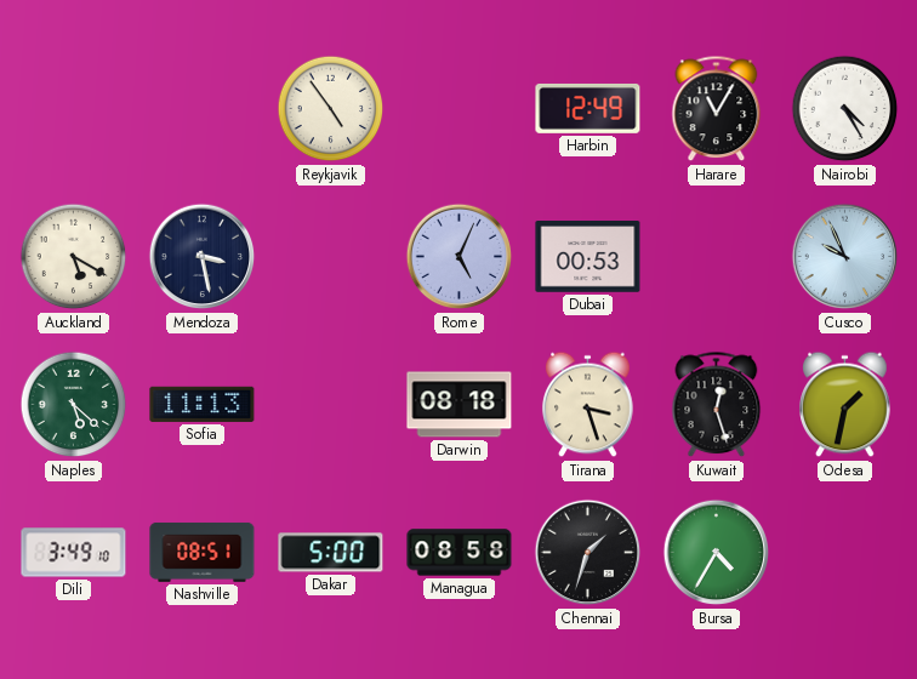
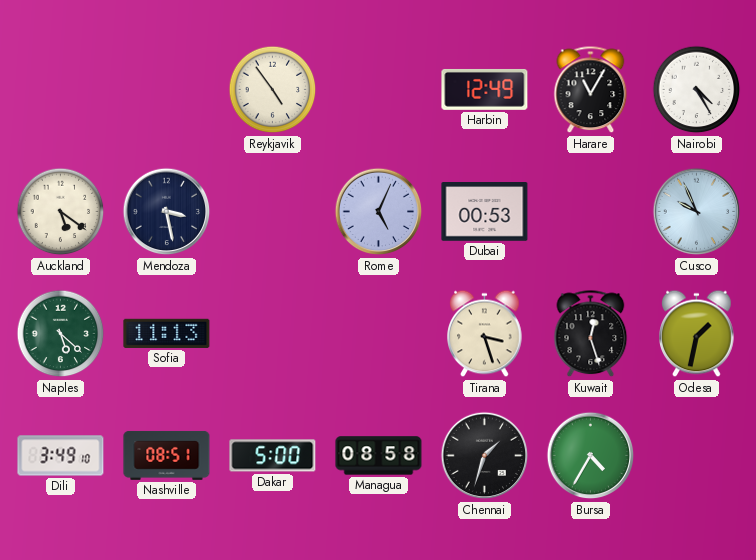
Auckland: 5:20 -> 5:21 (61, 212)
Darwin: 08:18 -> none (460, 405)
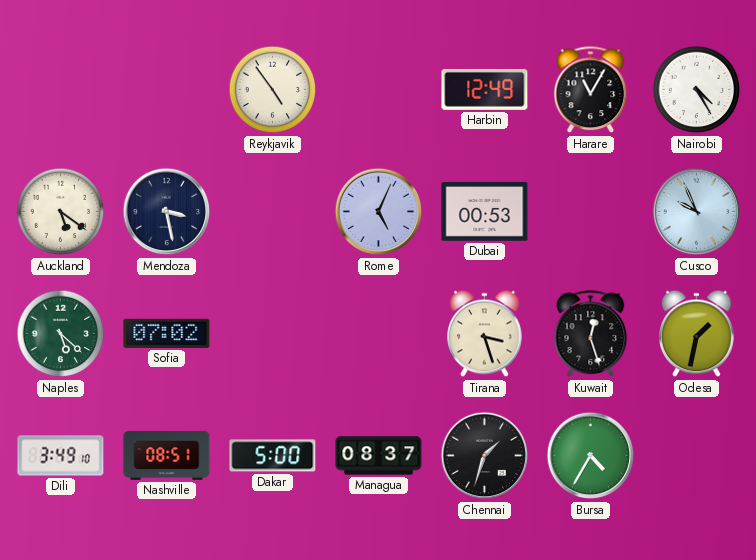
Sofia: 11:13 -> 07:02 (167, 333)
Managua: 08:58 -> 08:37 (379, 456)
